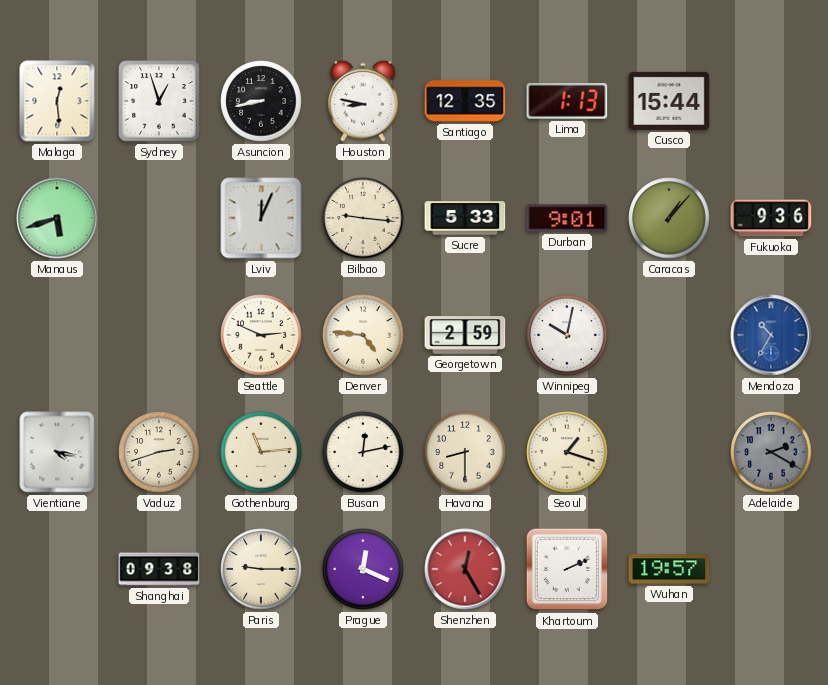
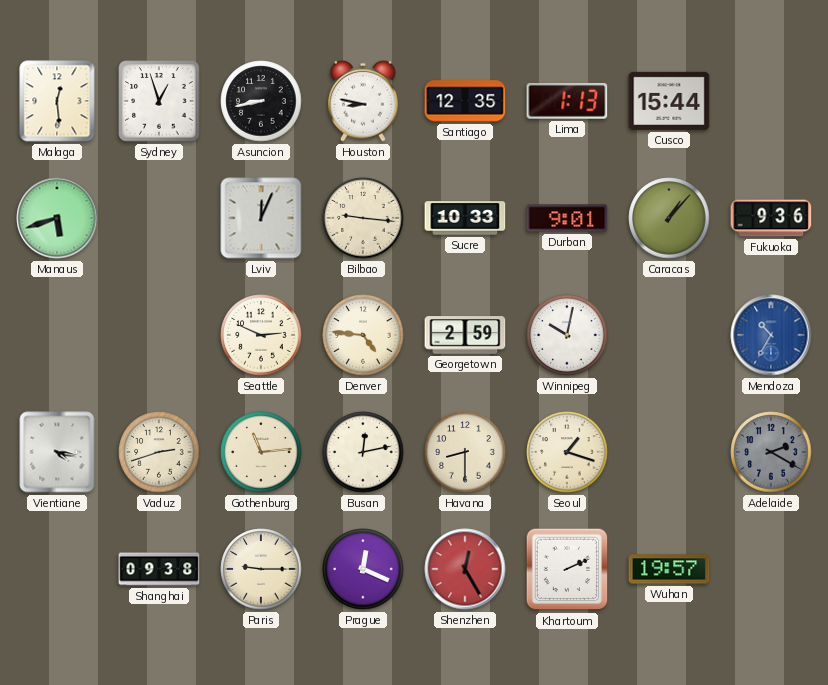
Sucre: 5:33 -> 10:33 (465, 218)
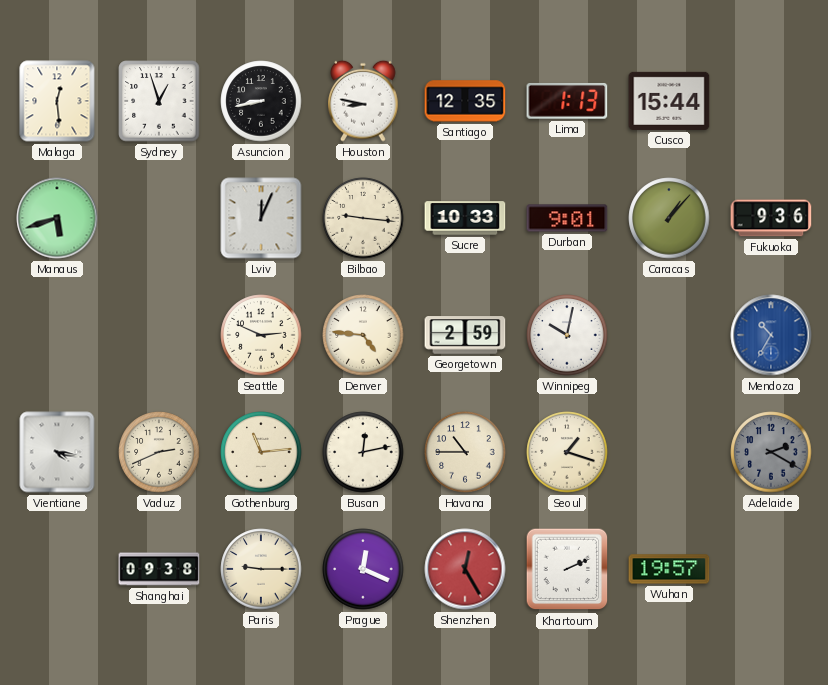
Vaduz: 2:42 -> 2:41 (159, 452)
Havana: 8:30 -> 10:45 (465, 452)
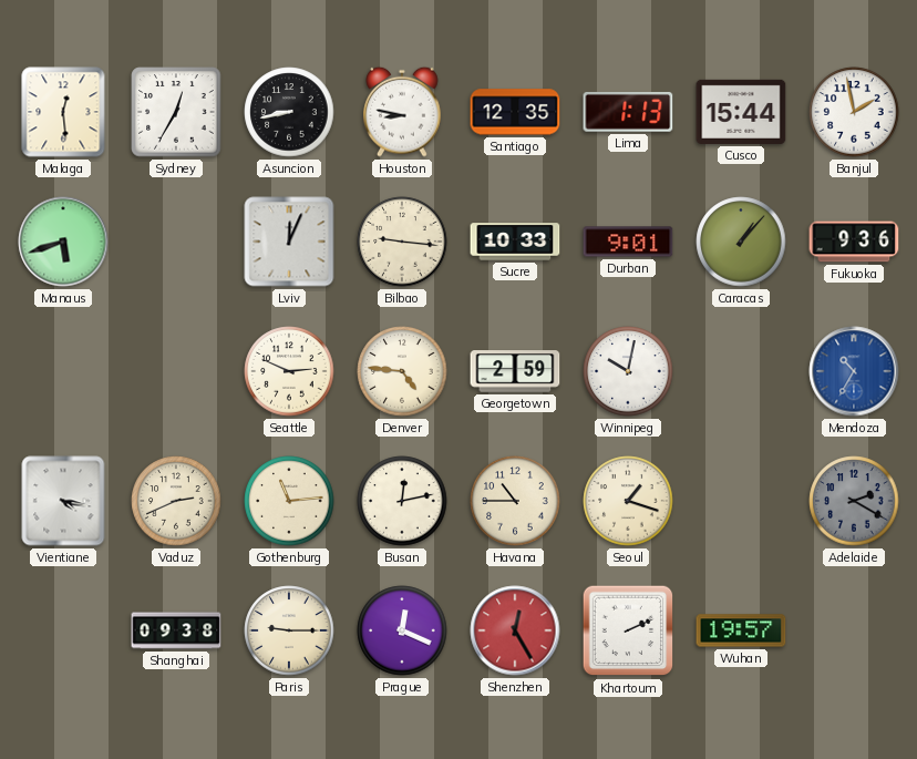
Sydney: 12:57 -> 12:35 (176, 112)
Banjul: none -> 1:58 (854, 112)
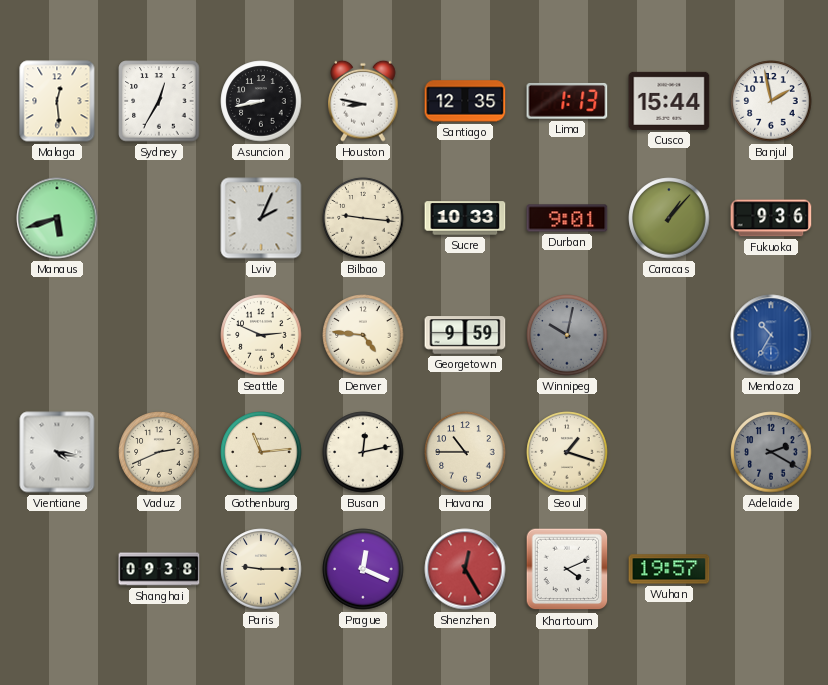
Lviv: 12:04 -> 2:04 (261, 218)
Georgetown: 2:59 -> 9:59 (465, 335)
Winnipeg dial: white -> grey (567, 335)
Khartoum: 2:11 -> 4:11 (567, 569)
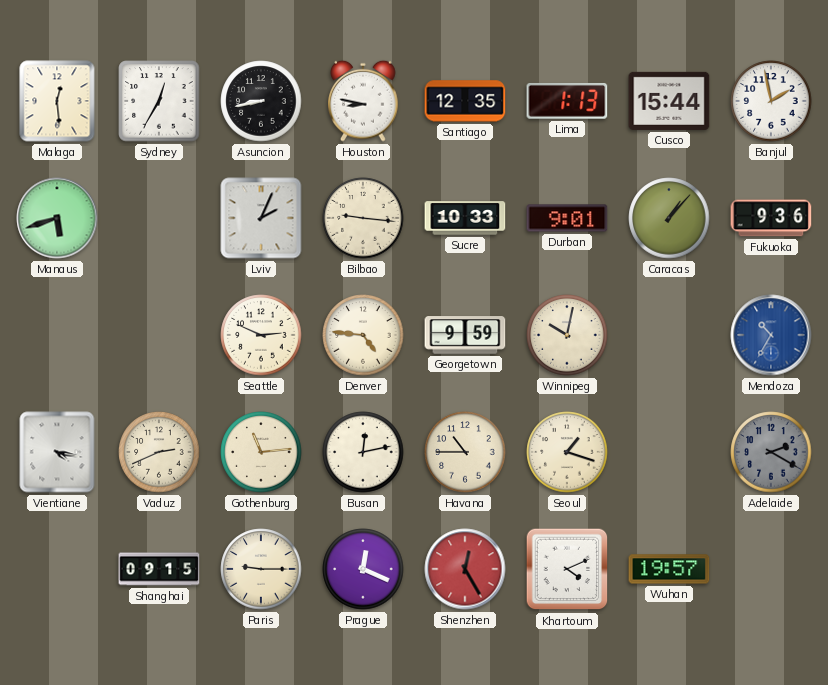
Winnipeg dial: grey -> cream (567, 335)
Shanghai: 09:38 -> 09:15 (159, 569)
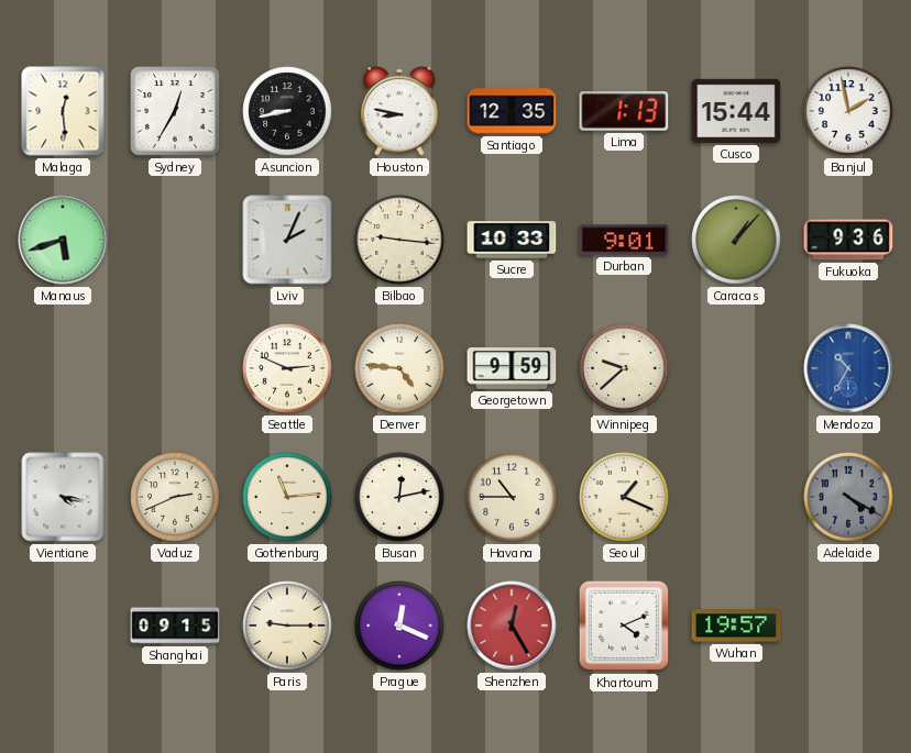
Winnipeg: 10:02 -> 9:38 (624, 368)
Seoul: 1:18 -> 1:19 (624, 497)
Adelaide: 2:20 -> 4:20 (848, 497)
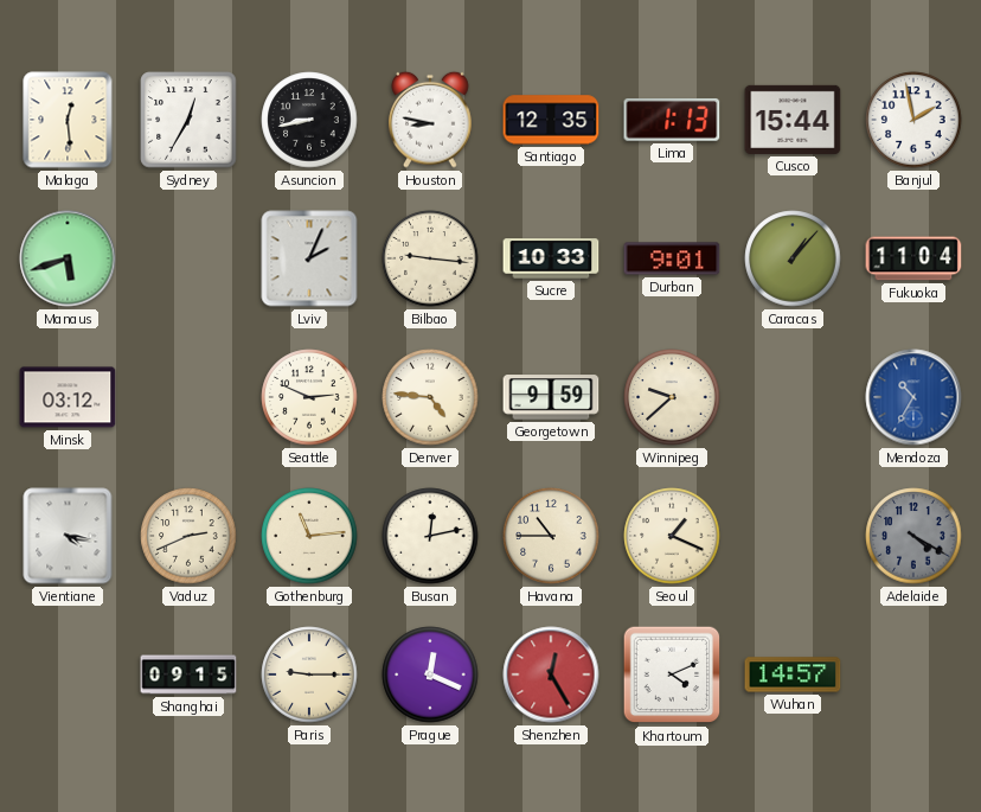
Fukuoka: 9:36 -> 11:04 (913, 258)
Minsk: none -> 03:12 (68, 397)
Wuhan: 19:57 -> 14:57 (793, 674)
